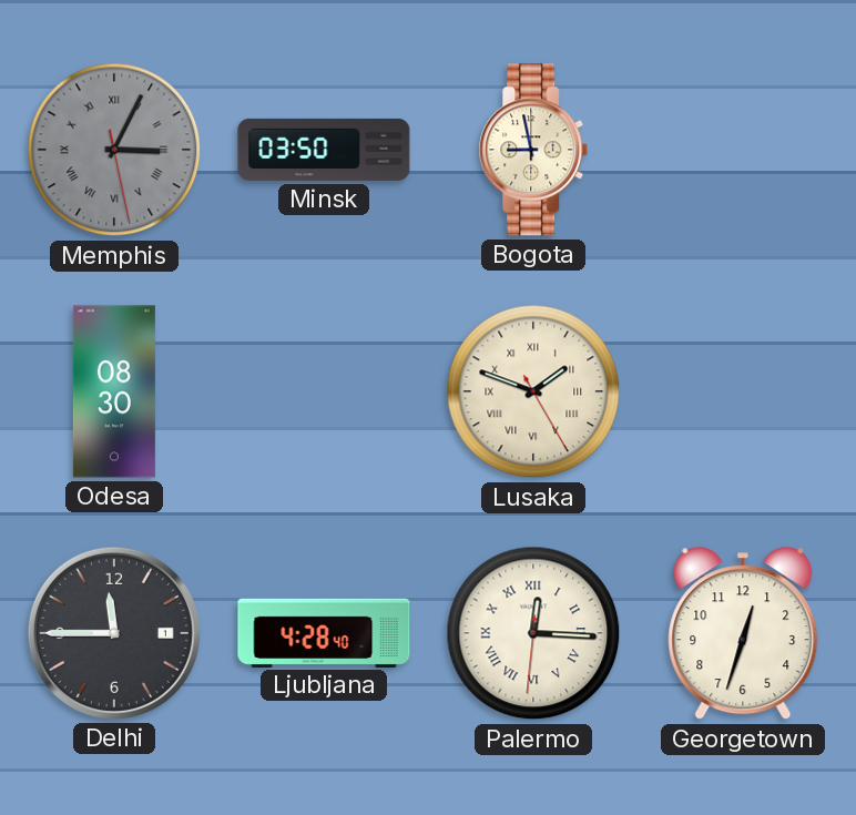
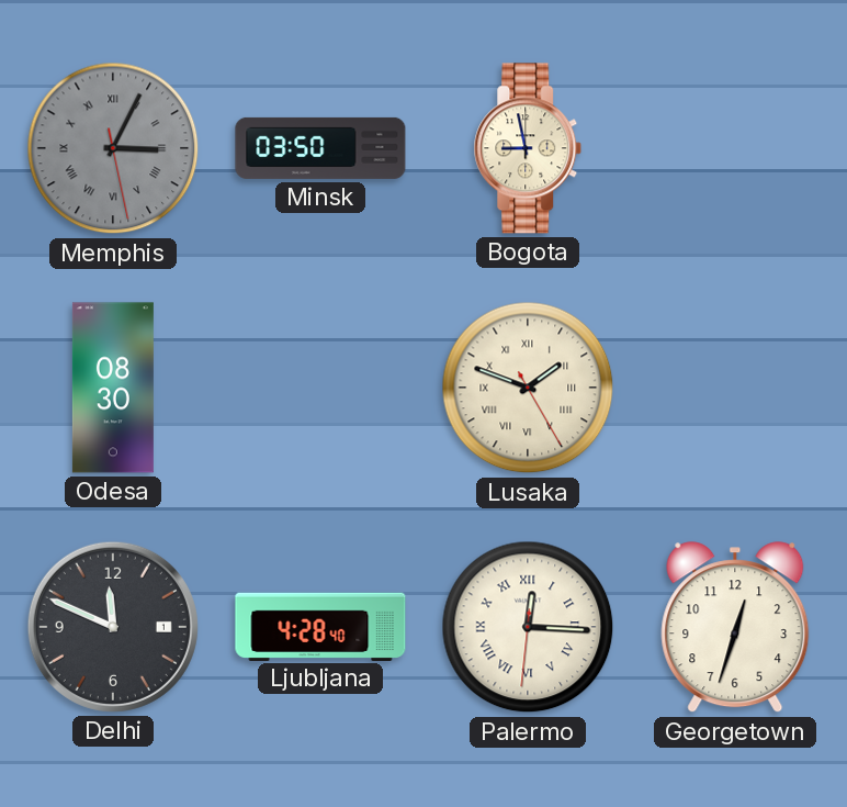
Delhi: 11:45 -> 11:49 (113, 627)
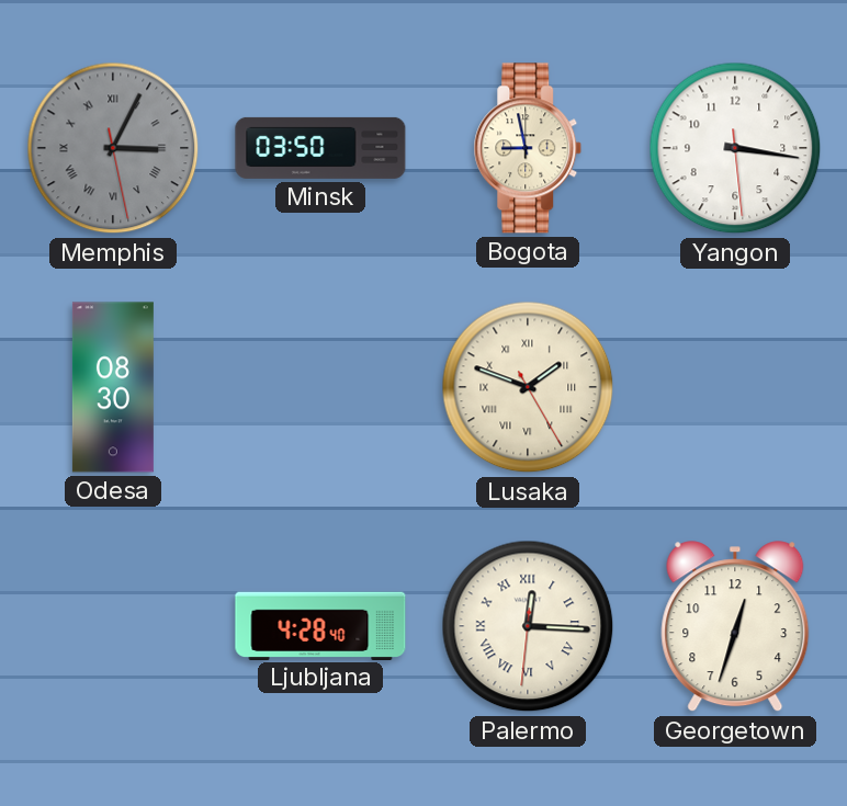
Yangon: none -> 3:16 (735, 148)
Delhi: 11:49 -> none (113, 627)
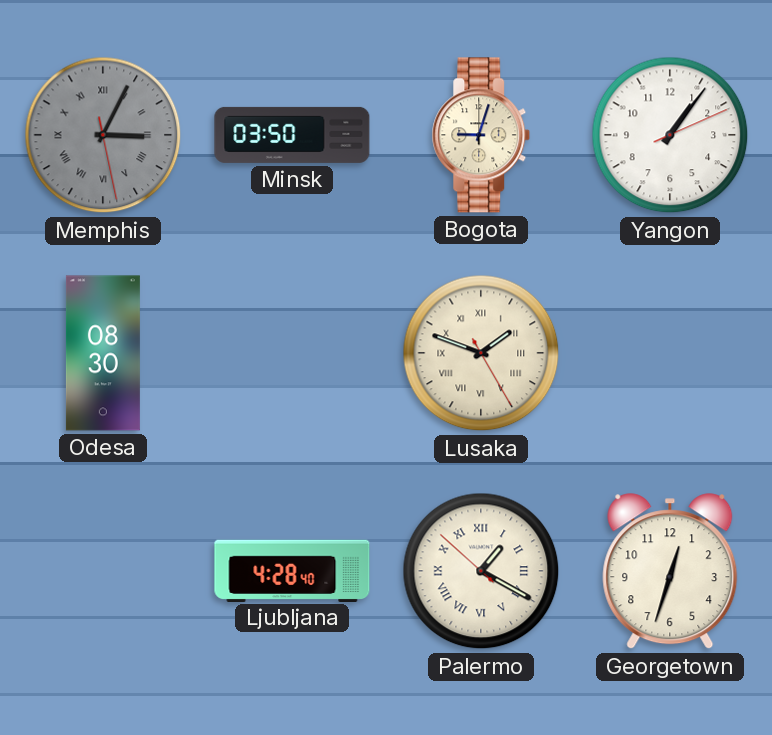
Bogota: 8:58 -> 9:03 (481, 135)
Yangon: 3:16 -> 1:06 (670, 135)
Palermo: 12:15 -> 1:19 (481, 571)
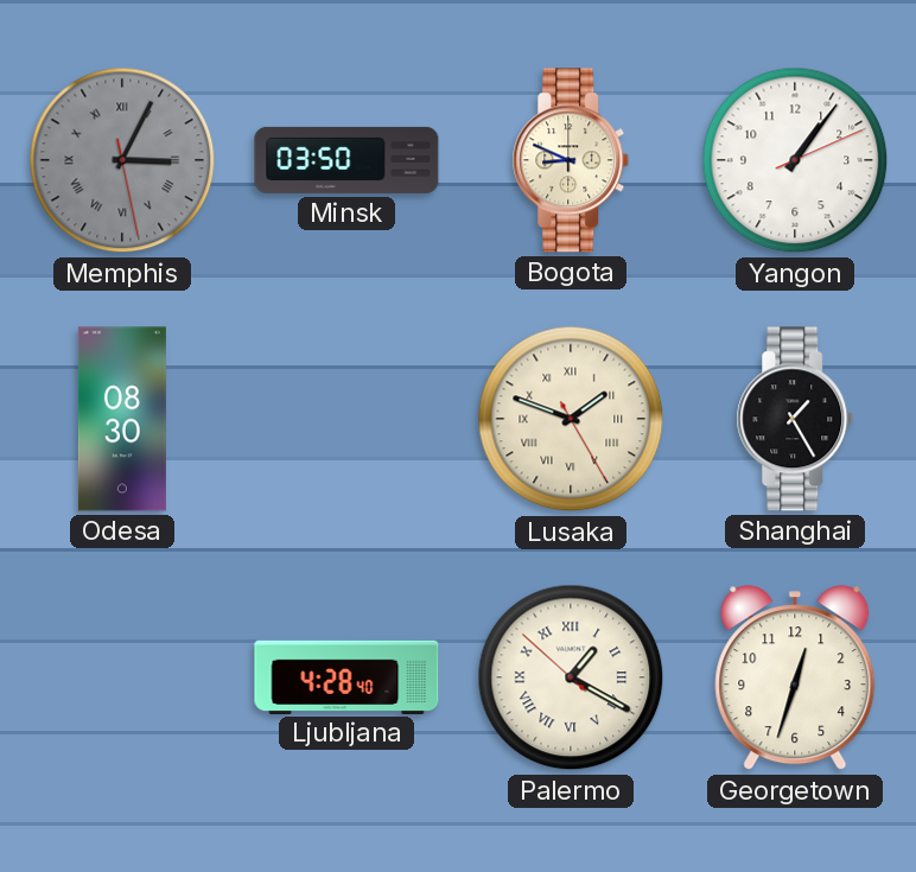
Bogota: 9:03 -> 8:49 (571, 160)
Shanghai: none -> 1:25 (795, 419)
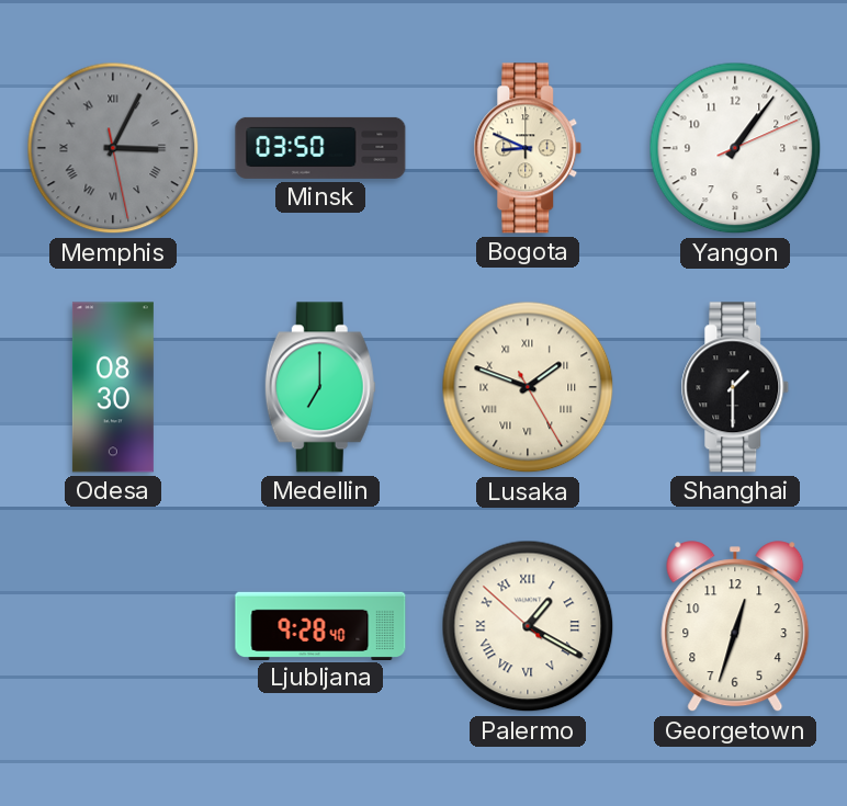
Medellin: none -> 7:00 (320, 387)
Shanghai: 1:25 -> 1:30 (735, 387)
Ljubljana: 4:28 -> 9:28 (320, 625)
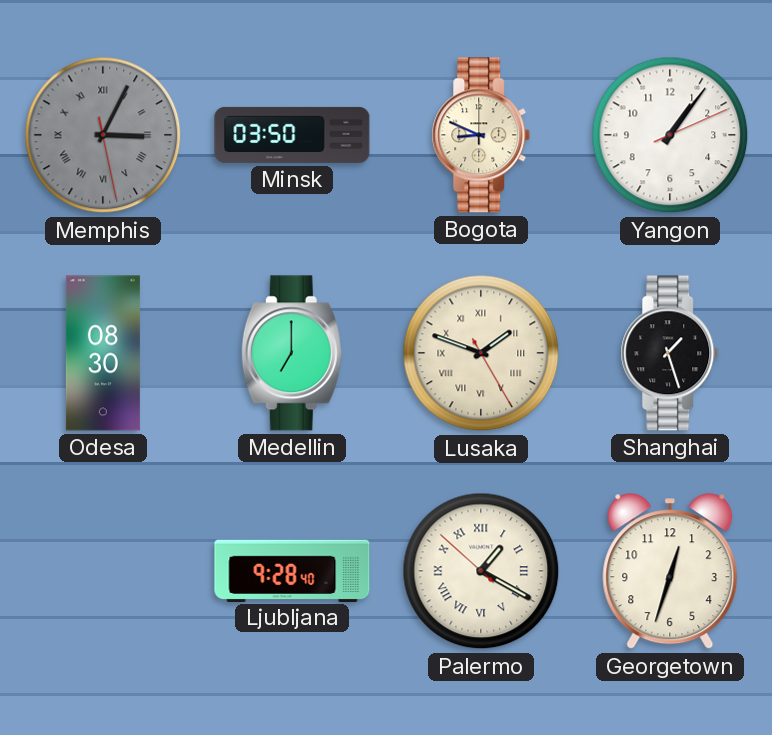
Shanghai: 1:30 -> 1:27 (670, 353)
